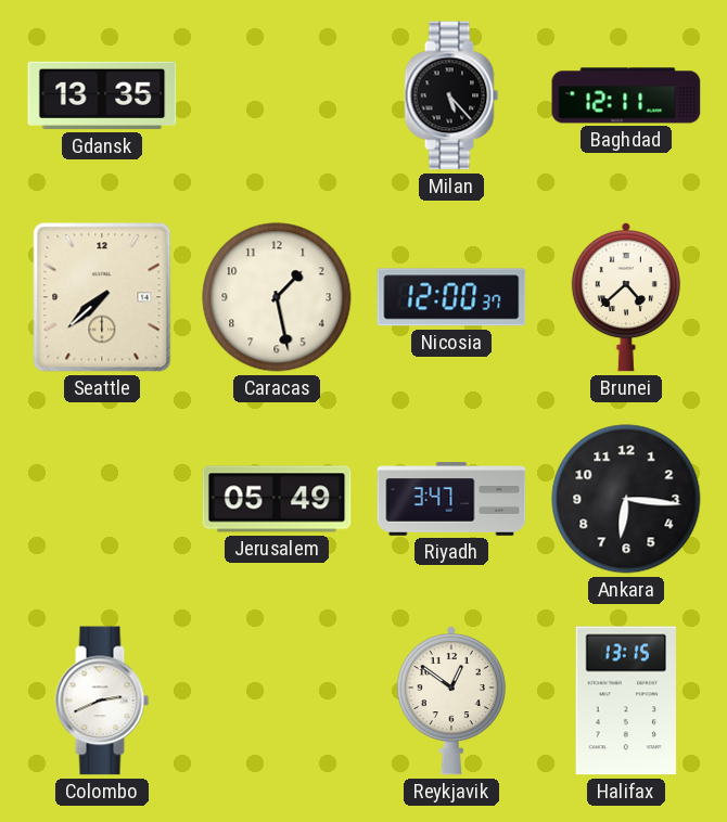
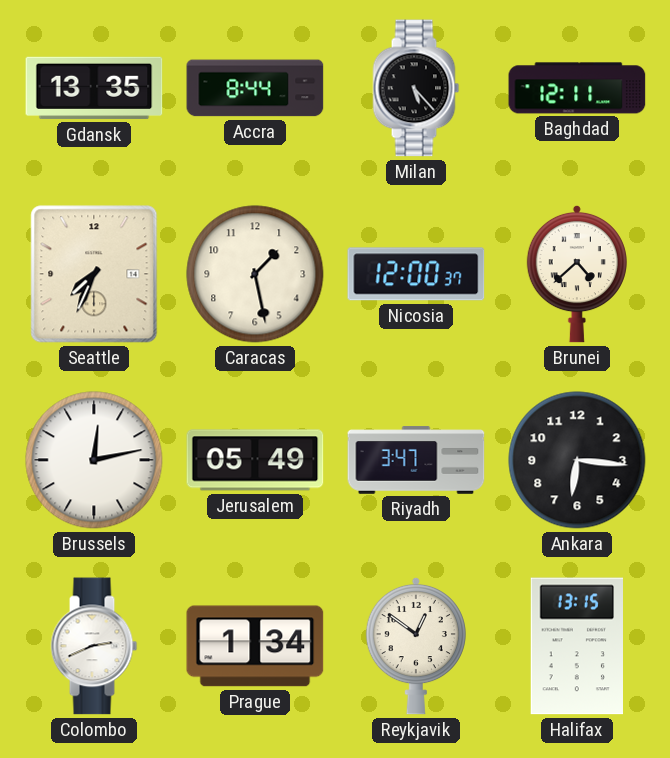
Accra: none -> 8:44 (255, 88)
Seattle: 7:38 -> 7:34 (94, 274)
Brussels: none -> 12:13 (94, 460)
Prague: none -> 1:34 (255, 646)
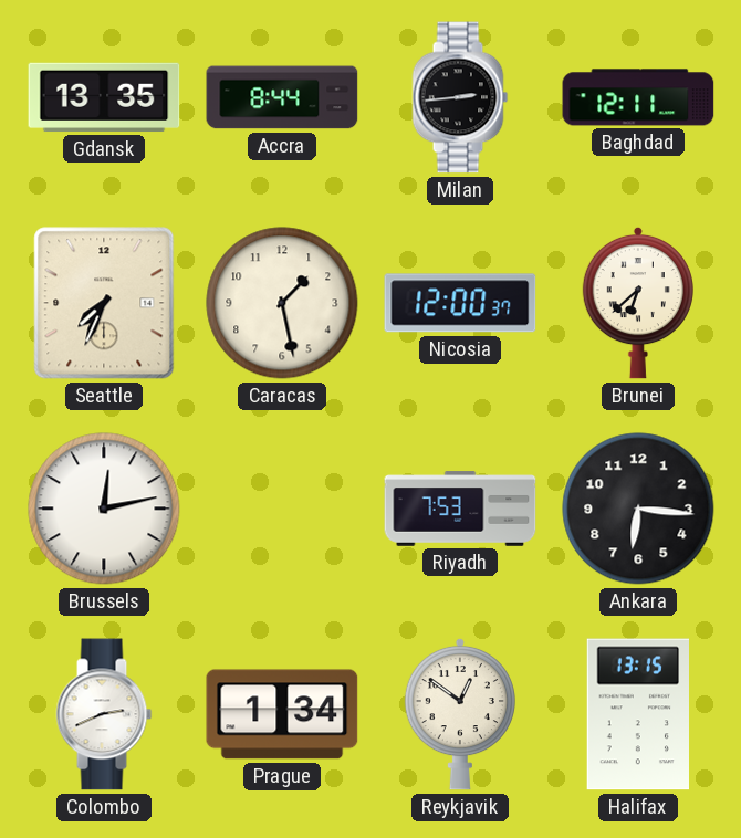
Milan: 5:23 -> 2:44 (460, 97)
Brunei: 4:38 -> 6:38 (638, 303)
Jerusalem: 05:49 -> none (255, 460)
Riyadh: 3:47 -> 7:53 (460, 509)
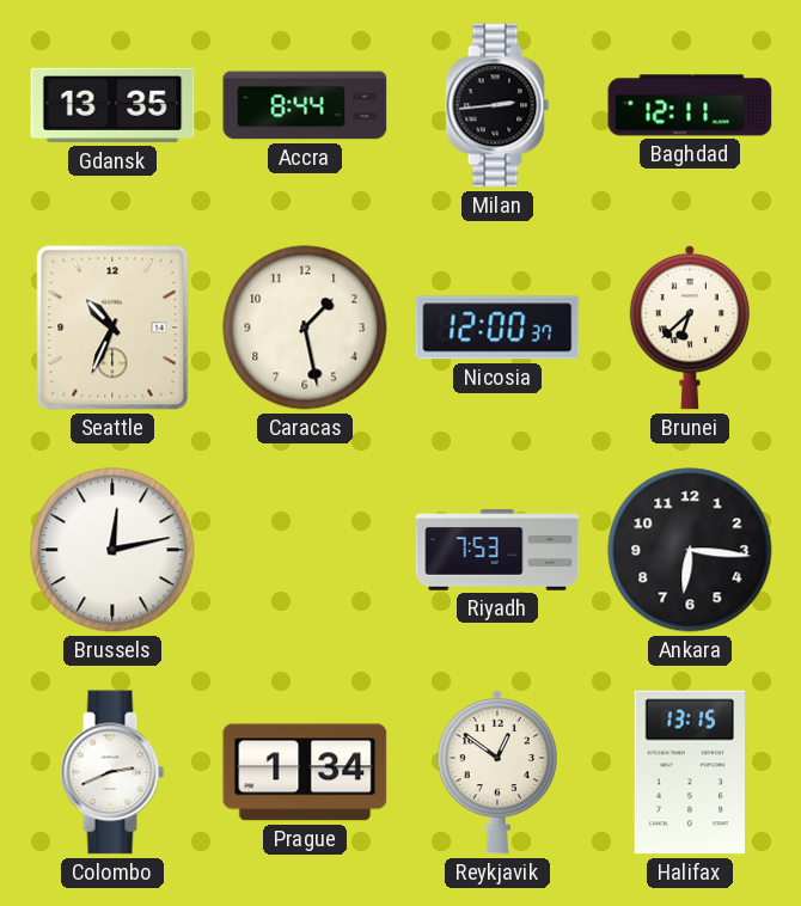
Seattle: 7:34 -> 10:34 (112, 327)
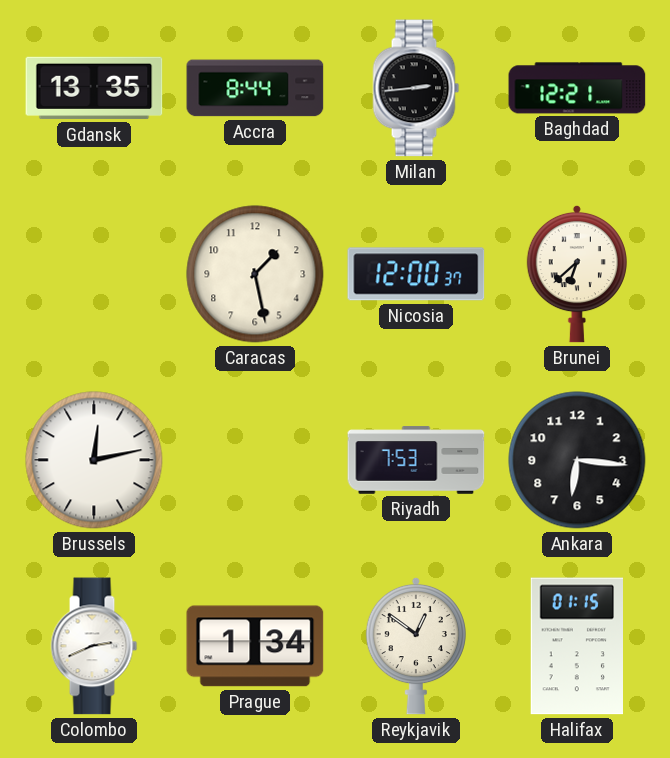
Baghdad: 12:11 -> 12:21 (577, 88)
Seattle: 10:34 -> none (112, 327)
Halifax: 13:15 -> 01:15 (576, 646)
